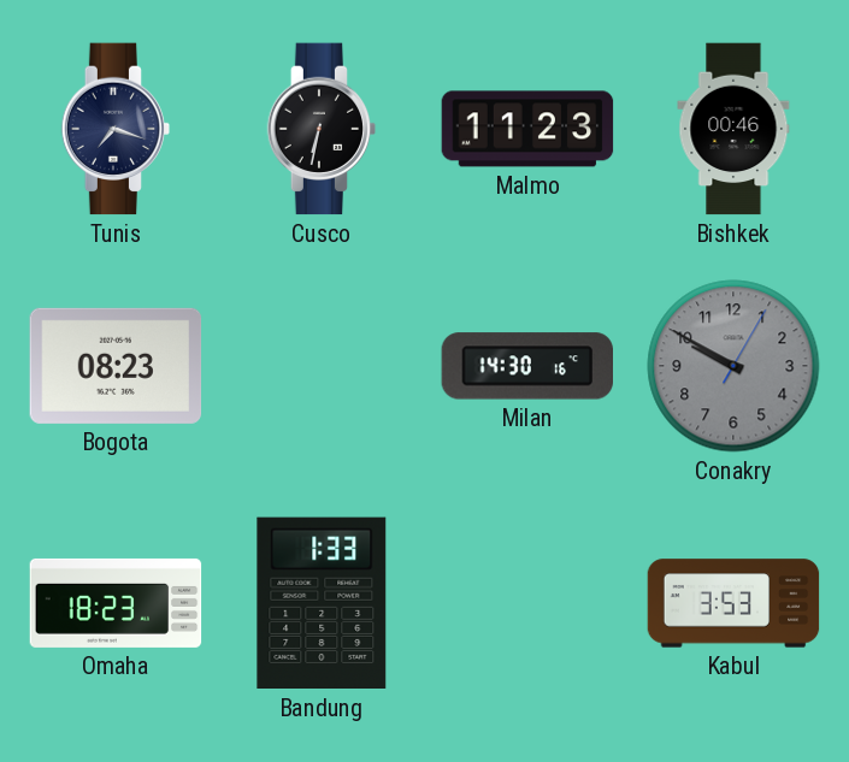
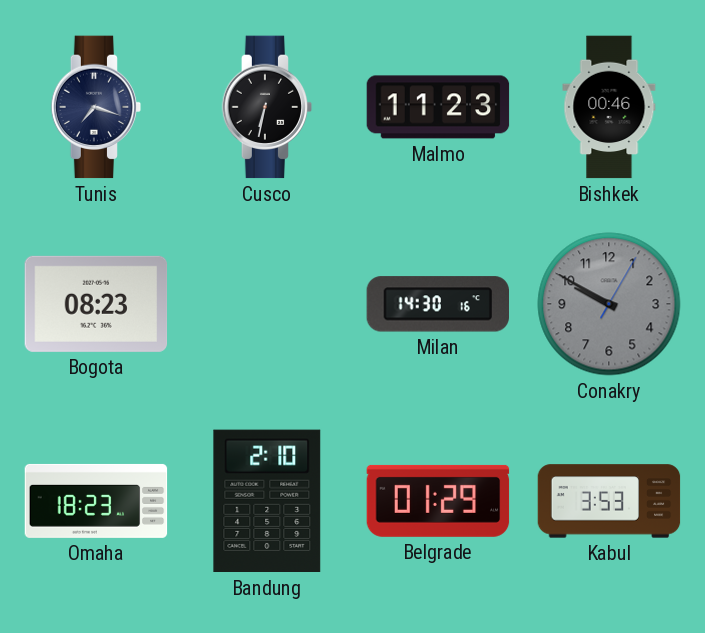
Bandung: 1:33 -> 2:10 (267, 501)
Belgrade: none -> 01:29 (438, 501)
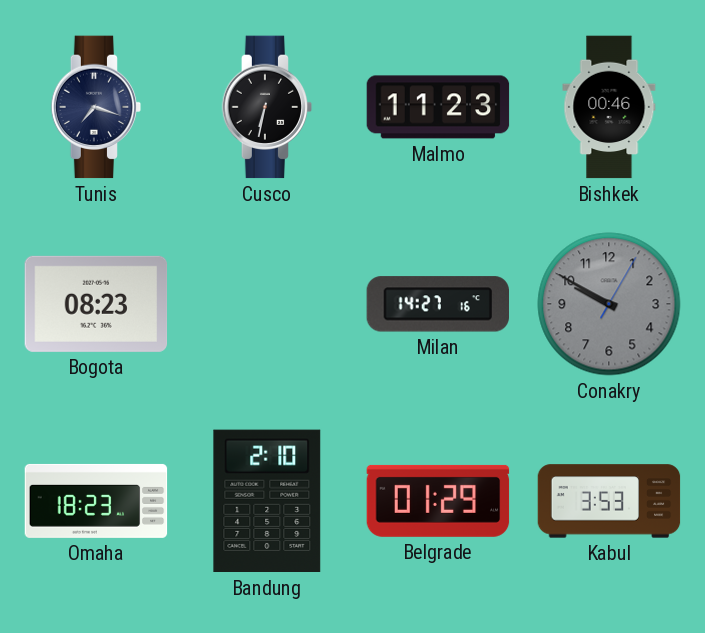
Milan: 14:30 -> 14:27 (437, 304)
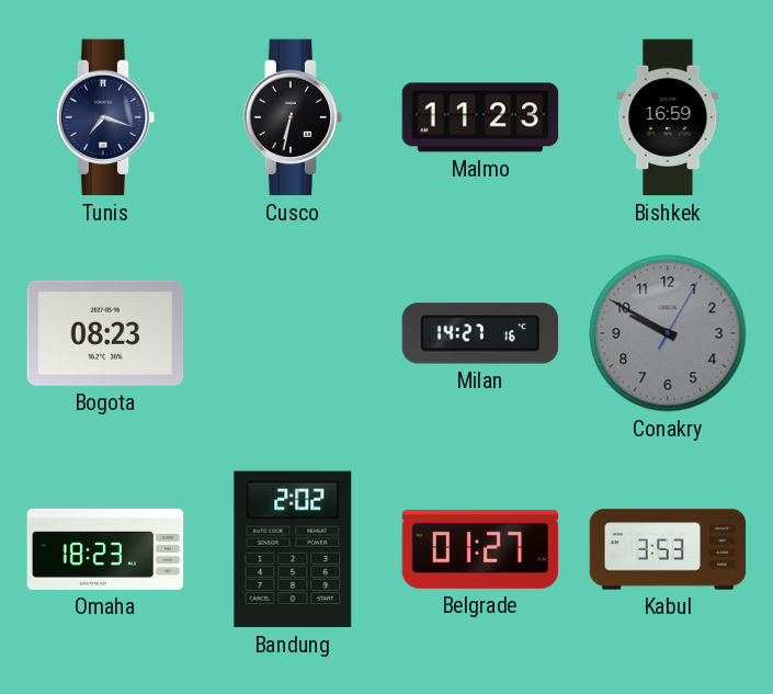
Bishkek: 00:46 -> 16:59 (668, 117)
Bandung: 2:10 -> 2:02 (293, 549)
Belgrade: 01:29 -> 01:27 (480, 549)
